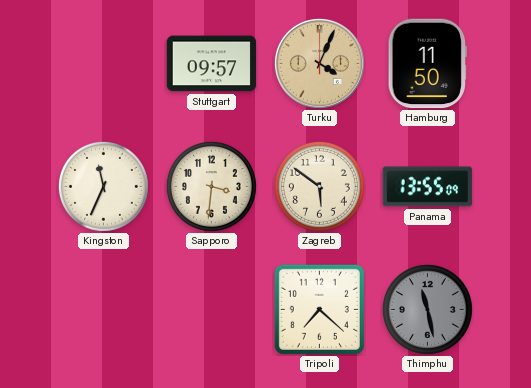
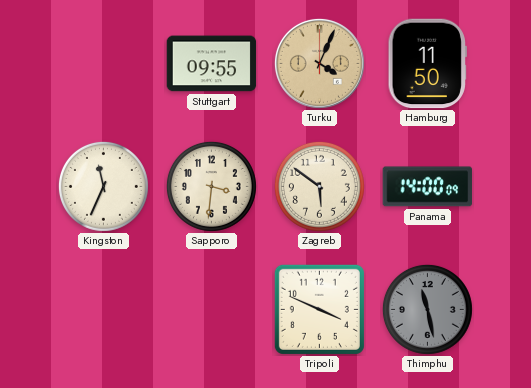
Stuttgart: 09:57 -> 09:55 (212, 64)
Panama: 13:55 -> 14:00 (428, 187)
Tripoli: 7:22 -> 3:49 (319, 309)
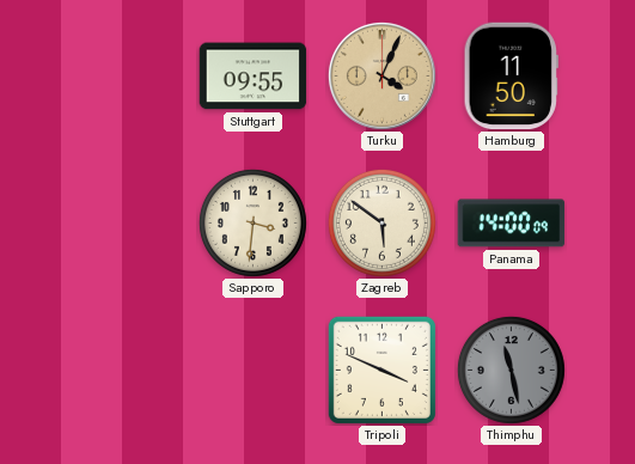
Kingston: 11:34 -> none (103, 186)
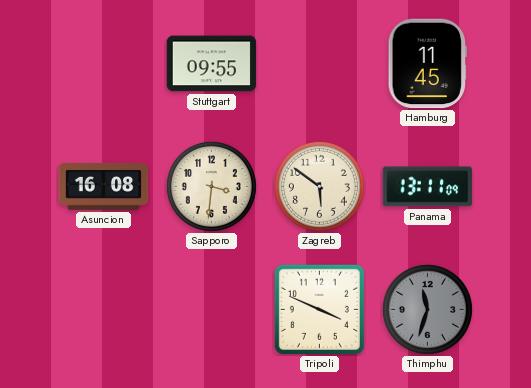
Turku: 4:04 -> none (381, 75)
Hamburg: 11:50 -> 11:45 (427, 64)
Asuncion: none -> 16:08 (104, 187)
Panama: 14:00 -> 13:11 (428, 187)
Thimphu: 11:28 -> 11:33 (427, 309)
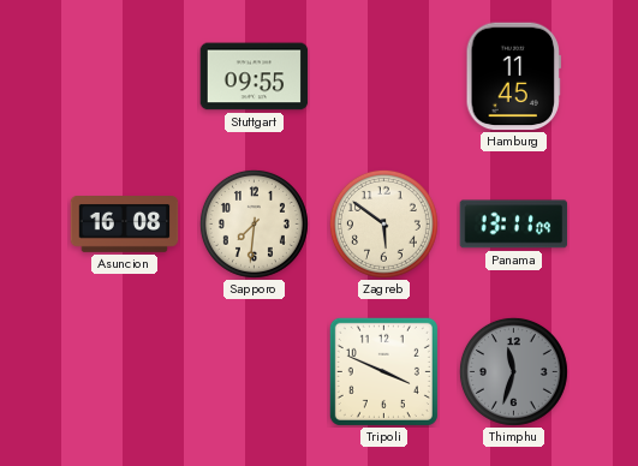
Sapporo: 3:31 -> 7:31 (254, 223)
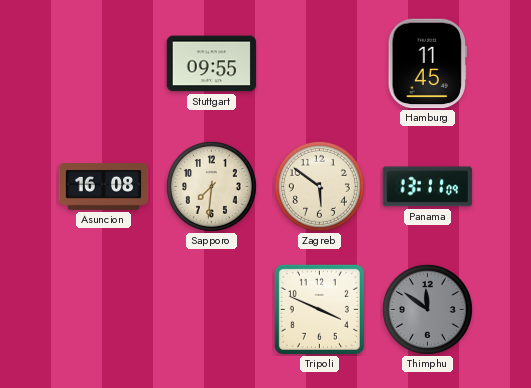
Thimphu: 11:33 -> 11:51 (427, 309)
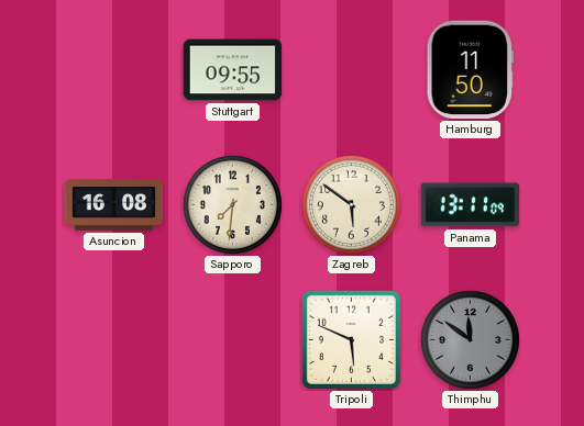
Hamburg: 11:45 -> 11:50 (470, 70)
Tripoli: 3:49 -> 5:49 (351, 339)
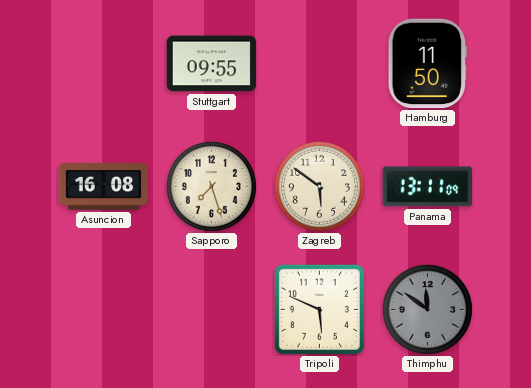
Sapporo: 7:31 -> 7:27 (211, 186)
